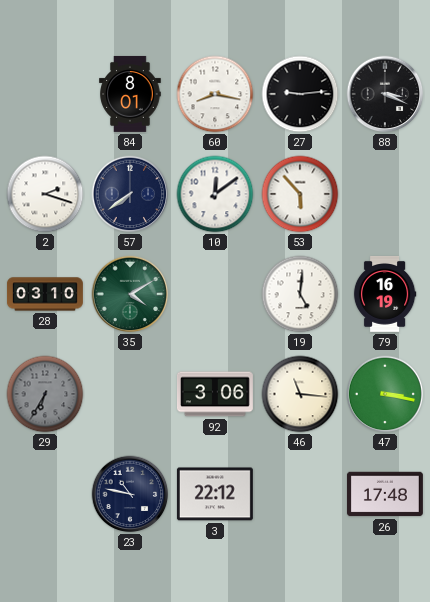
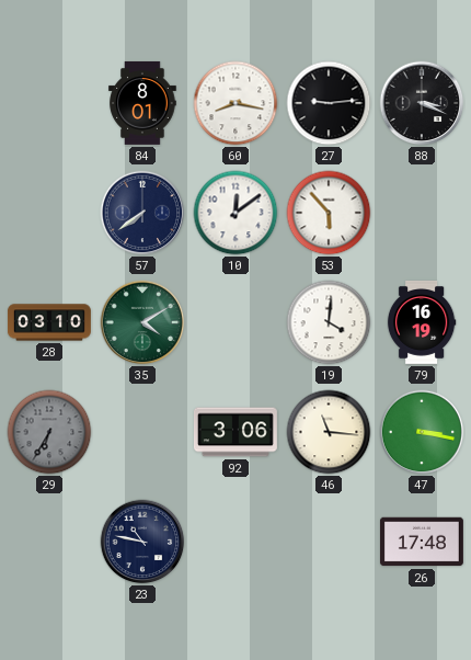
2: 2:18 -> none (45, 194)
19: 5:01 -> 4:01 (329, 322)
3: 22:12 -> none (215, 494)
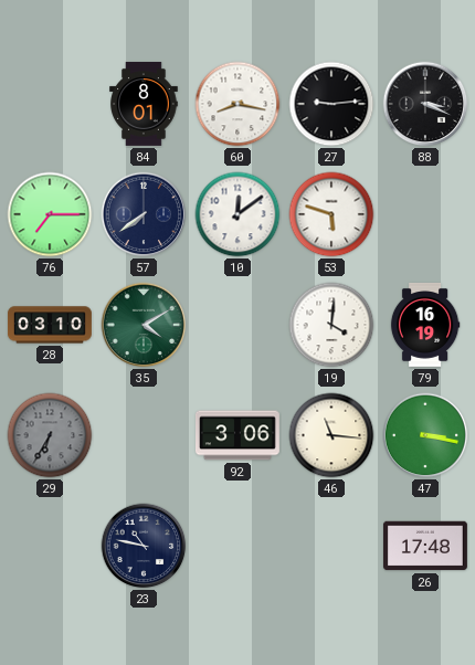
76: none -> 7:15 (50, 214)
53: 5:53 -> 5:48 (331, 214)
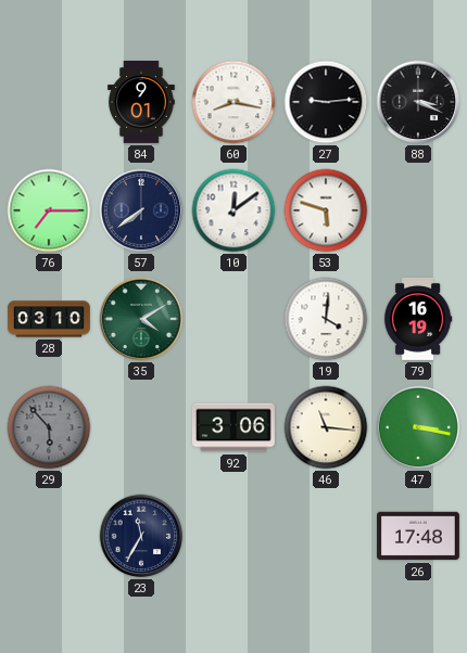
84: 8:01 -> 9:01 (141, 102)
29: 6:35 -> 5:53 (49, 427)
23: 10:47 -> 11:35 (141, 536)
